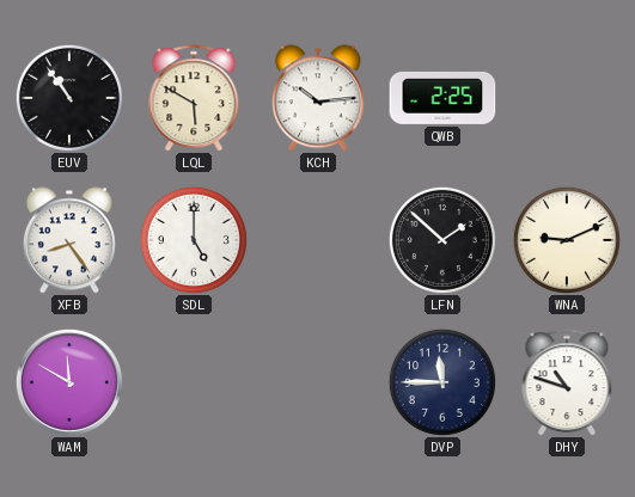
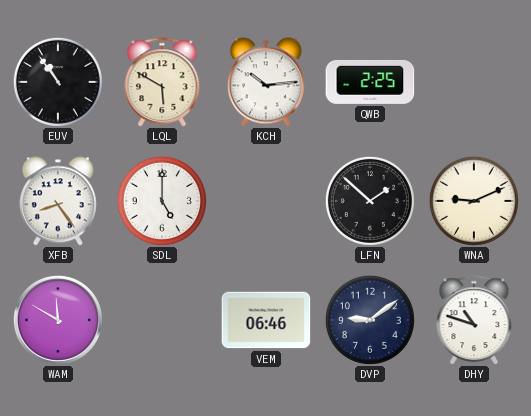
VEM: none -> 06:46 (266, 320)
DVP: 11:45 -> 9:09 (370, 320)
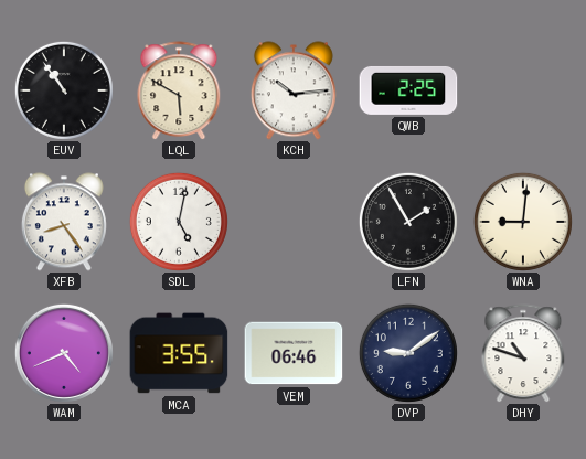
SDL: 5:00 -> 5:02 (179, 222)
LFN: 1:52 -> 1:55 (408, 222)
WNA: 9:11 -> 9:01 (523, 222)
WAM: 11:50 -> 4:41 (64, 353)
MCA: none -> 3:55 (179, 353)
